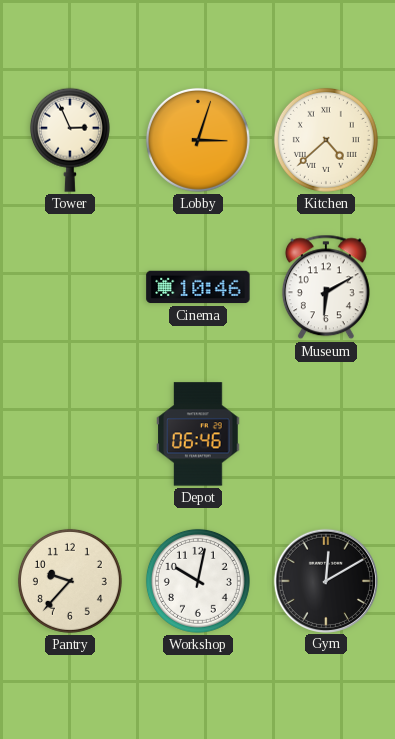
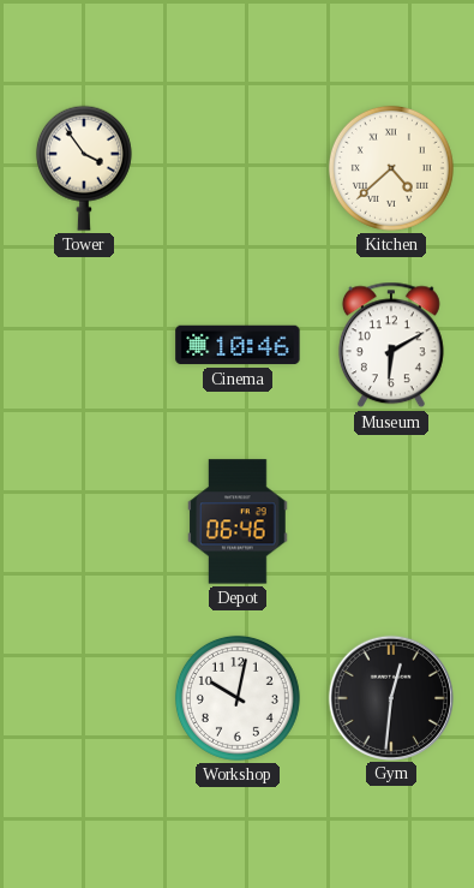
Tower: 2:56 -> 3:54 (84, 168)
Lobby: 3:03 -> none (198, 140)
Pantry: 9:37 -> none (70, 581)
Gym: 12:10 -> 12:31 (390, 697)
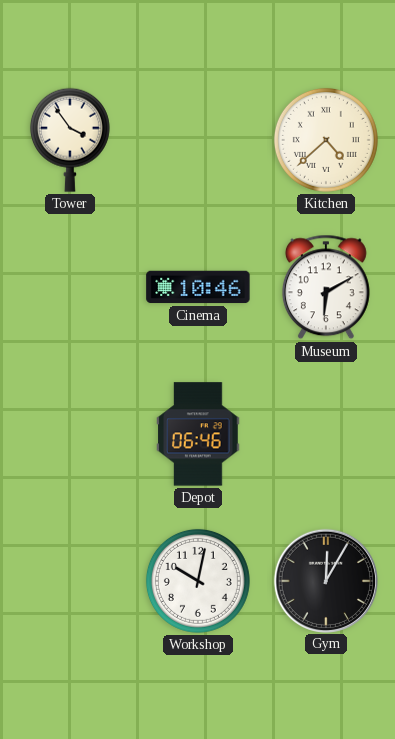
Gym: 12:31 -> 12:05 (325, 580)
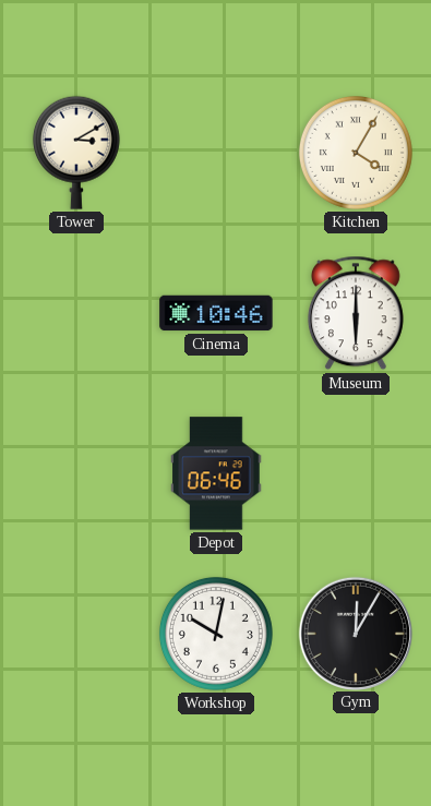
Tower: 3:54 -> 3:10 (76, 153)
Kitchen: 4:38 -> 4:05 (356, 153)
Museum: 6:10 -> 6:00 (356, 313)
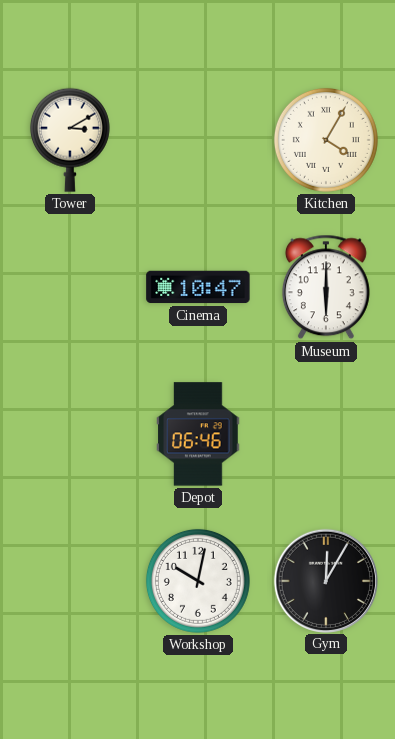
Cinema: 10:46 -> 10:47 (198, 287)
